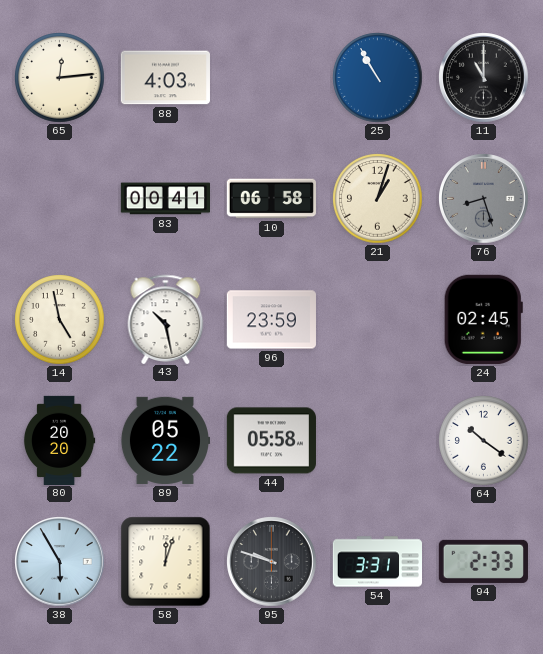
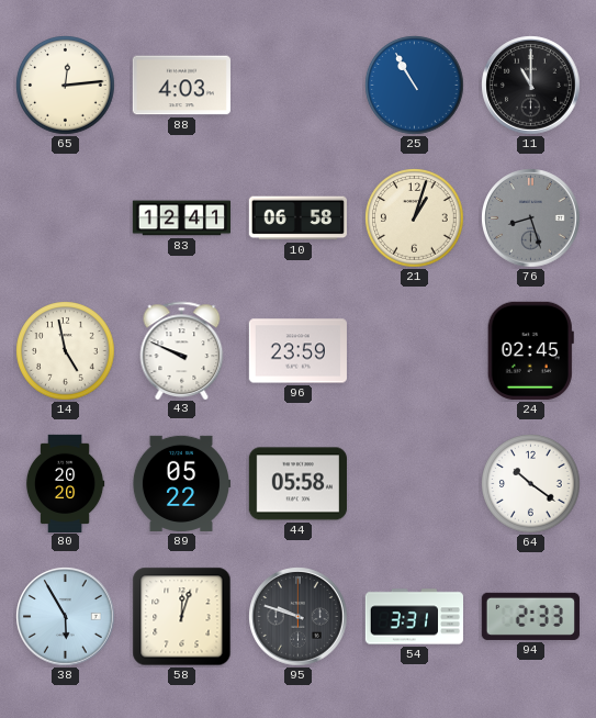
83: 00:41 -> 12:41 (181, 218)
43: 10:28 -> 9:49 (182, 350)
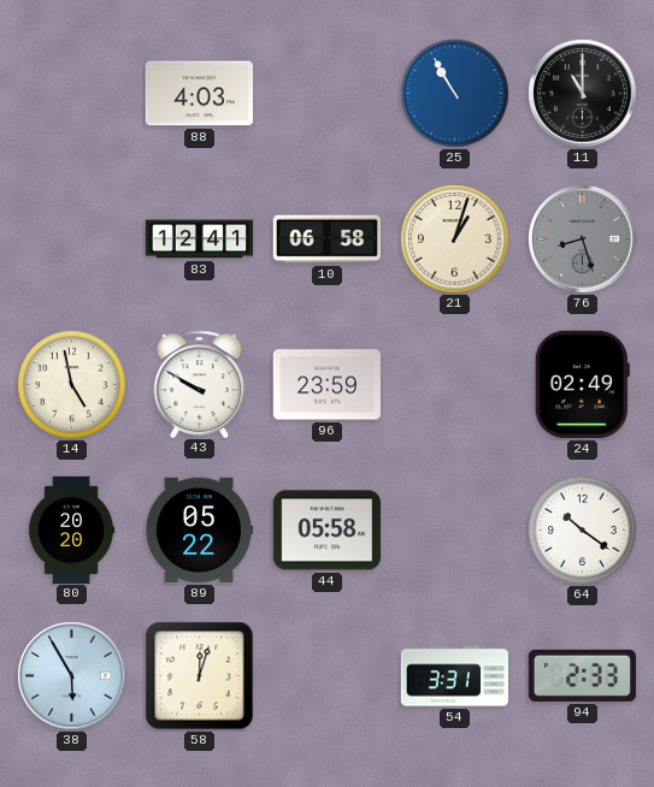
65: 12:14 -> none (66, 86)
43: 9:49 -> 9:50 (200, 384)
24: 02:45 -> 02:49 (582, 384)
95: 9:48 -> none (299, 617)
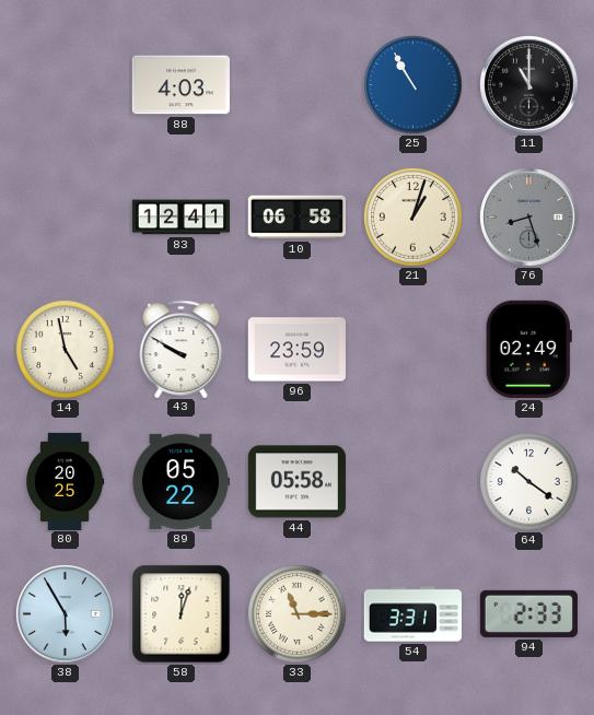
80: 20:20 -> 20:25 (65, 481)
33: none -> 11:15 (298, 614)
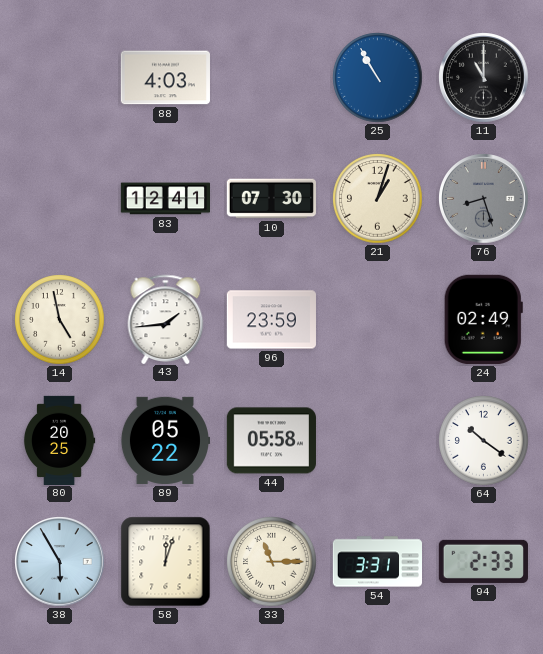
10: 06:58 -> 07:30 (271, 199)
43: 9:50 -> 1:44 (166, 319)
